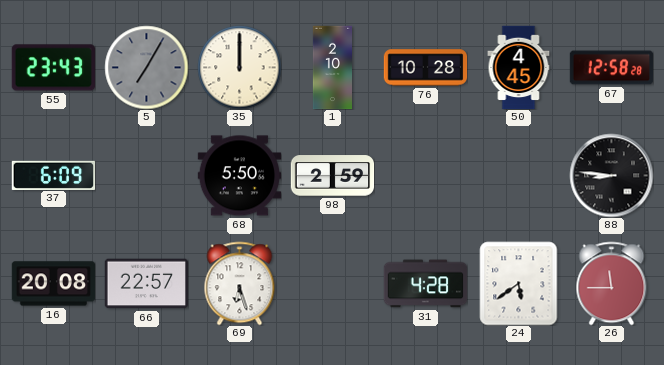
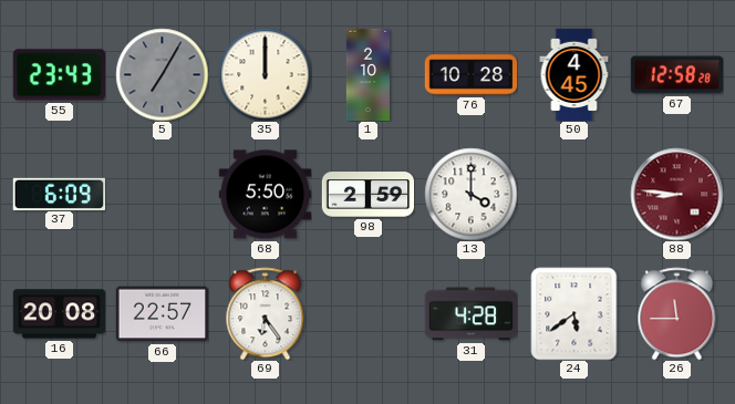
13: none -> 4:00 (470, 194)
88 dial: black -> burgundy (676, 194)
69: 6:27 -> 6:24 (266, 313)
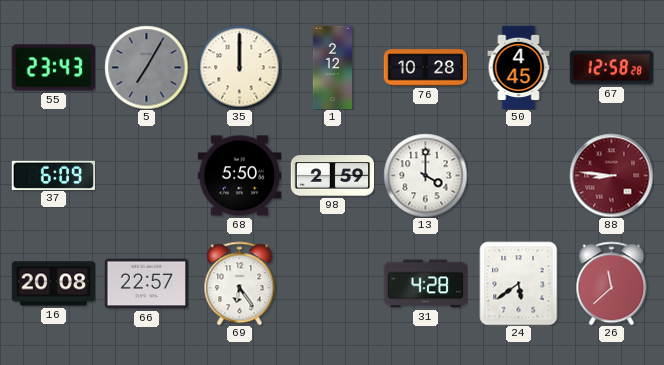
1: 2:10 -> 2:12 (332, 67)
26: 11:45 -> 11:38 (612, 283)
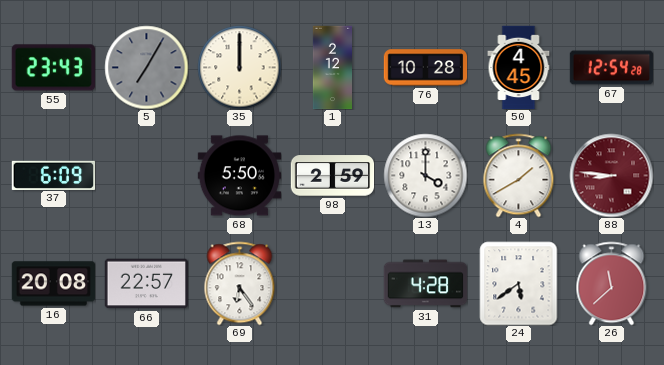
67: 12:58 -> 12:54 (611, 68)
4: none -> 1:40 (519, 175)
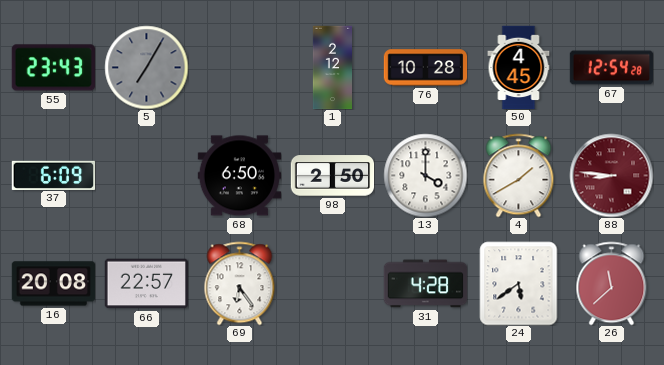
35: 12:00 -> none (239, 67)
68: 5:50 -> 6:50 (239, 176)
98: 2:59 -> 2:50 (332, 176)
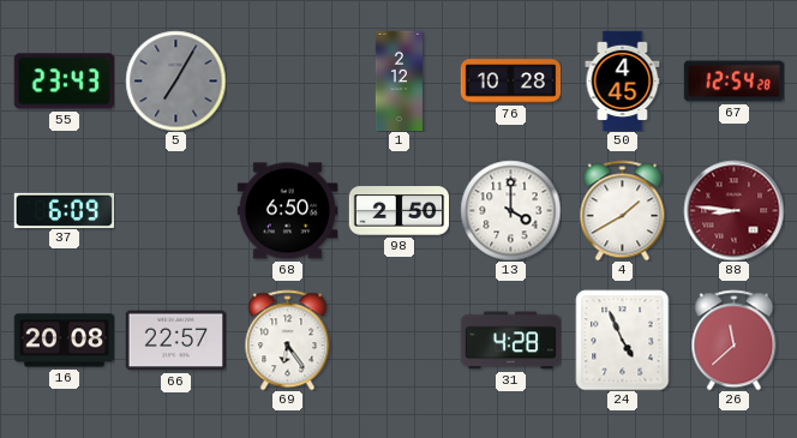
24: 5:39 -> 4:56 (623, 340)
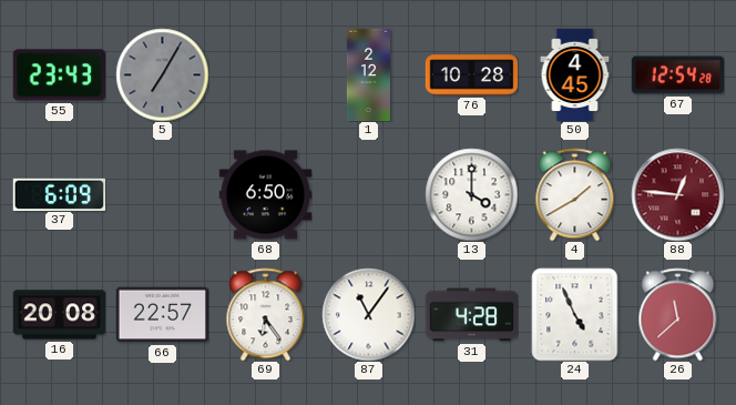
98: 2:50 -> none (398, 211)
88: 8:46 -> 12:46 (677, 194)
87: none -> 11:06 (368, 314)
